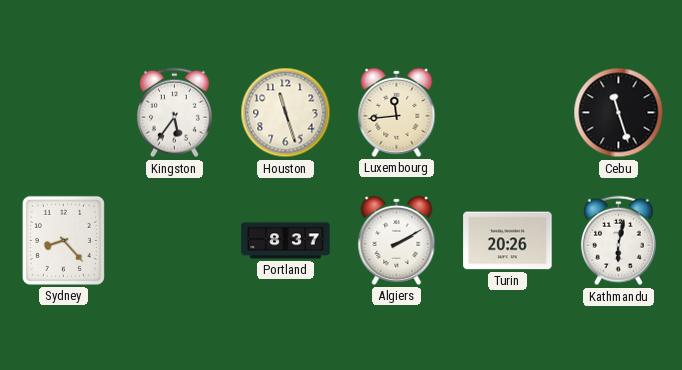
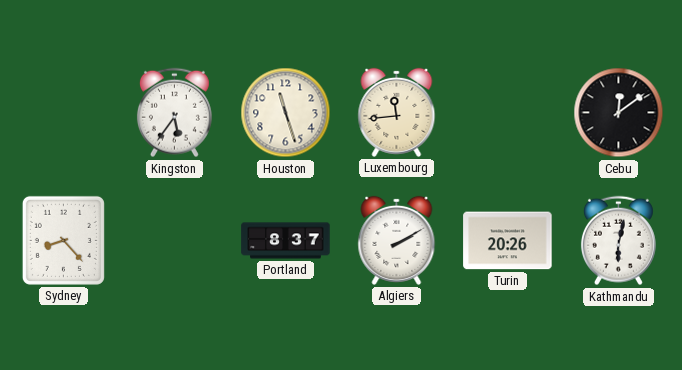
Cebu: 11:27 -> 12:09 (619, 113)
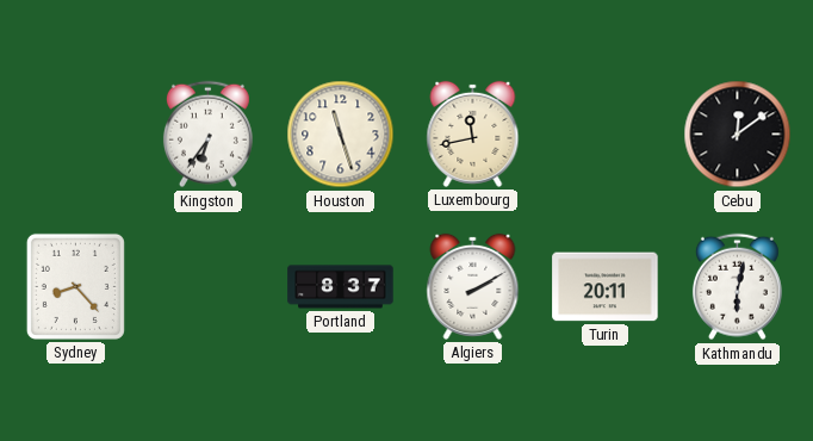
Kingston: 5:36 -> 6:36 (207, 135)
Luxembourg: 11:44 -> 11:43 (473, 133)
Turin: 20:26 -> 20:11 (606, 287)
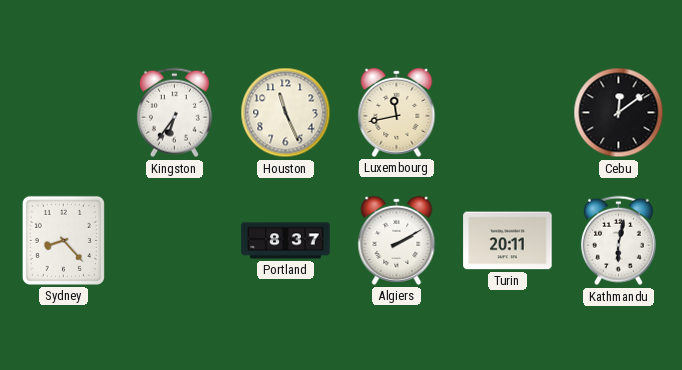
Houston: 11:27 -> 11:26 (286, 113)
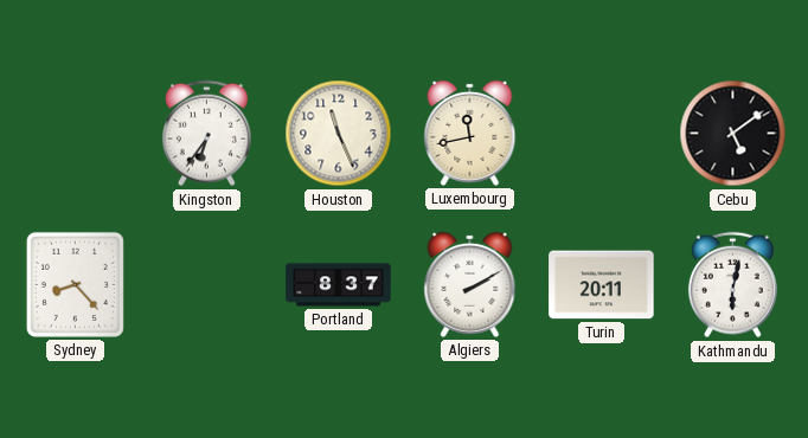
Cebu: 12:09 -> 5:09 (733, 134)
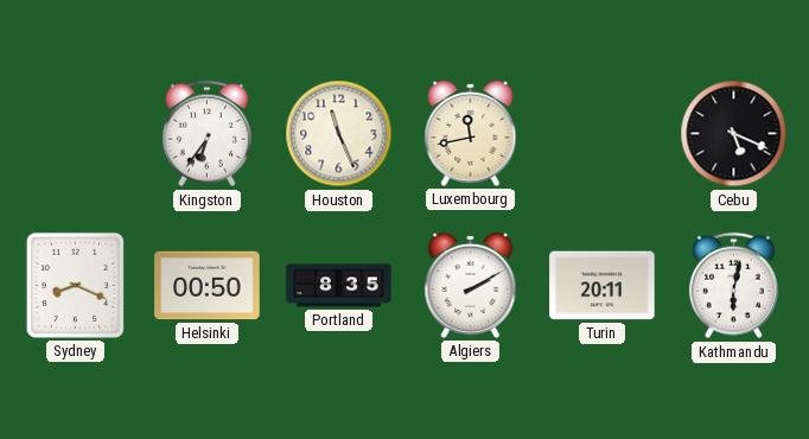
Cebu: 5:09 -> 5:19 (734, 134)
Sydney: 8:23 -> 8:19 (75, 285)
Helsinki: none -> 00:50 (208, 286)
Portland: 8:37 -> 8:35 (339, 286)
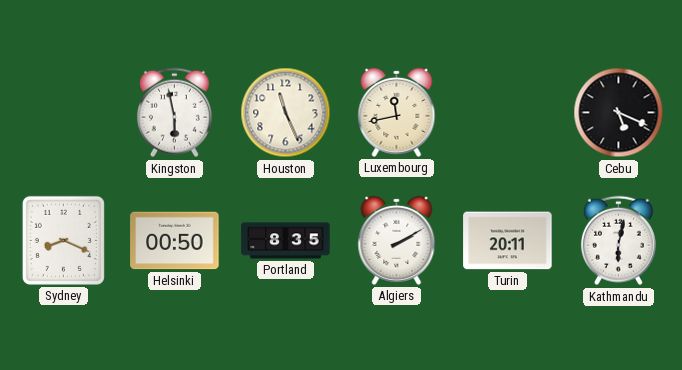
Kingston: 6:36 -> 5:58 (174, 113)
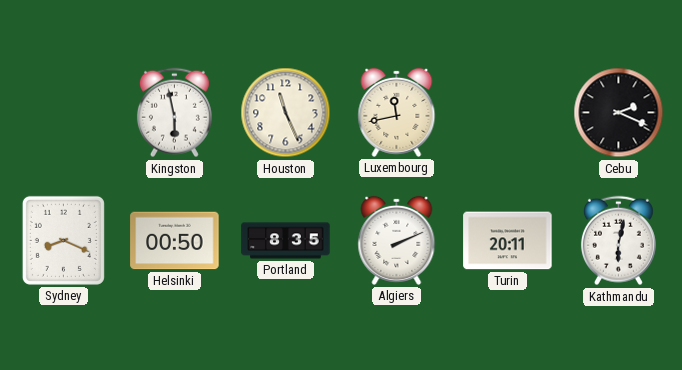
Cebu: 5:19 -> 2:19 (619, 113)
Algiers: 2:10 -> 2:11 (397, 240)
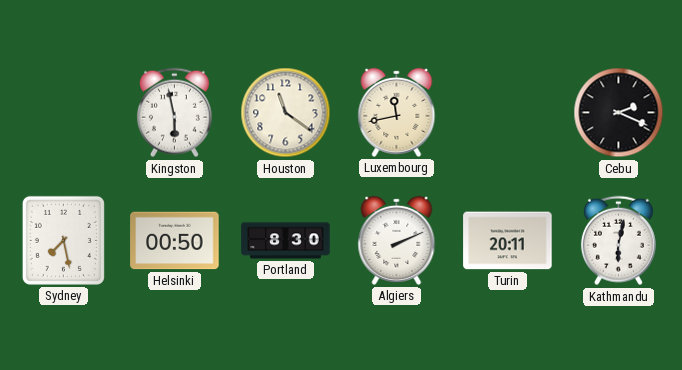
Houston: 11:26 -> 11:21 (286, 113)
Sydney: 8:19 -> 7:28 (63, 240)
Portland: 8:35 -> 8:30 (286, 241)
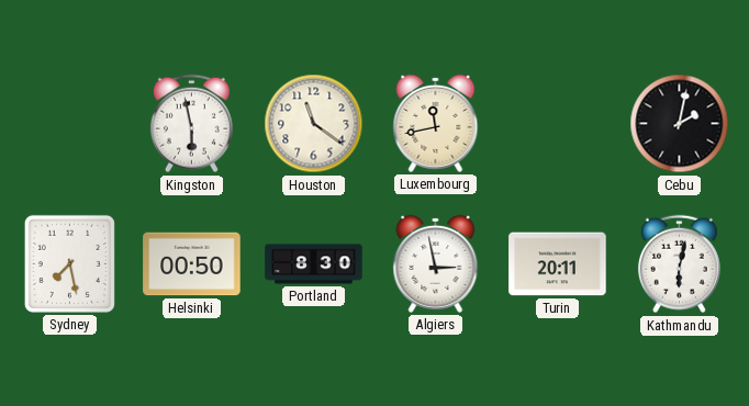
Cebu: 2:19 -> 2:02 (680, 124)
Algiers: 2:11 -> 2:58 (436, 263)
